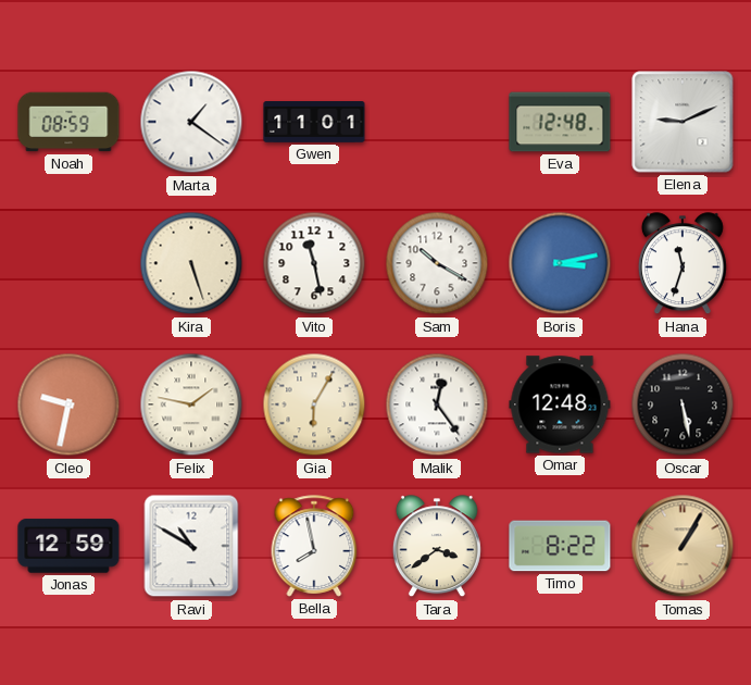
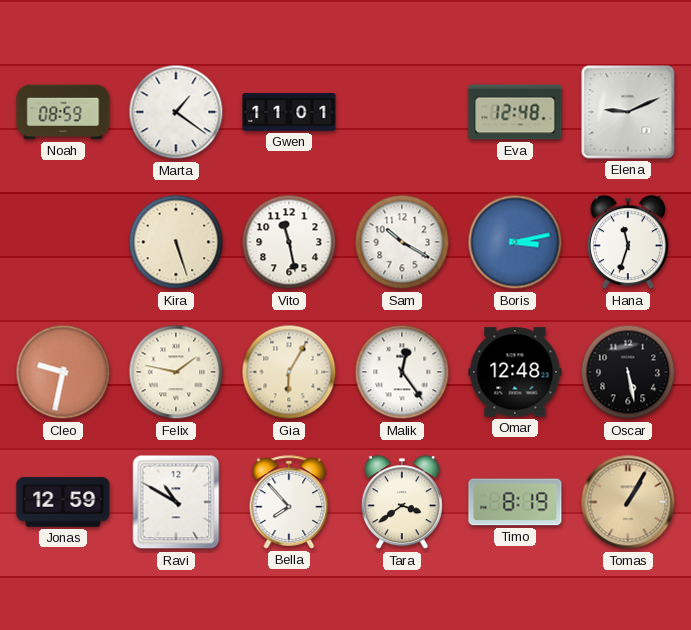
Bella: 7:58 -> 7:53 (289, 502)
Timo: 8:22 -> 8:19 (515, 502)
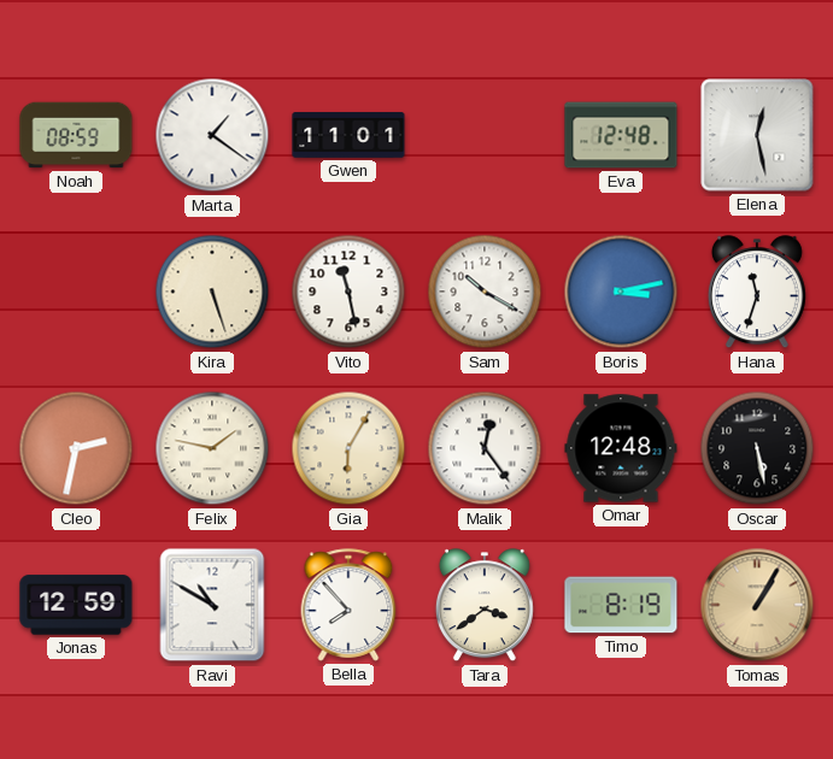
Elena: 9:11 -> 12:28 (757, 135)
Cleo: 9:32 -> 2:32 (76, 448)
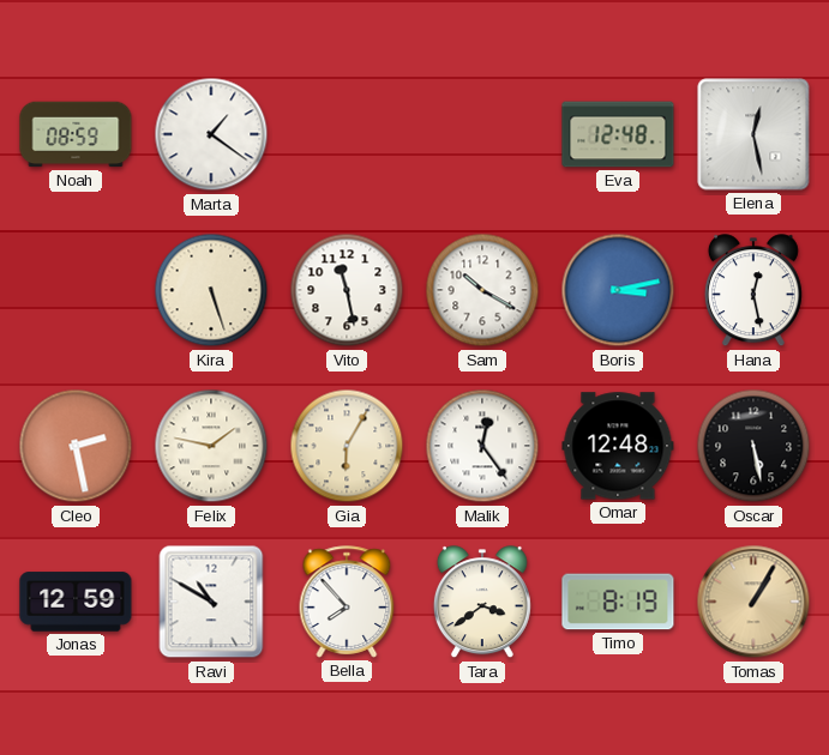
Gwen: 11:01 -> none (348, 136)
Hana: 11:33 -> 12:28 (753, 291)
Cleo: 2:32 -> 2:28 (76, 446)
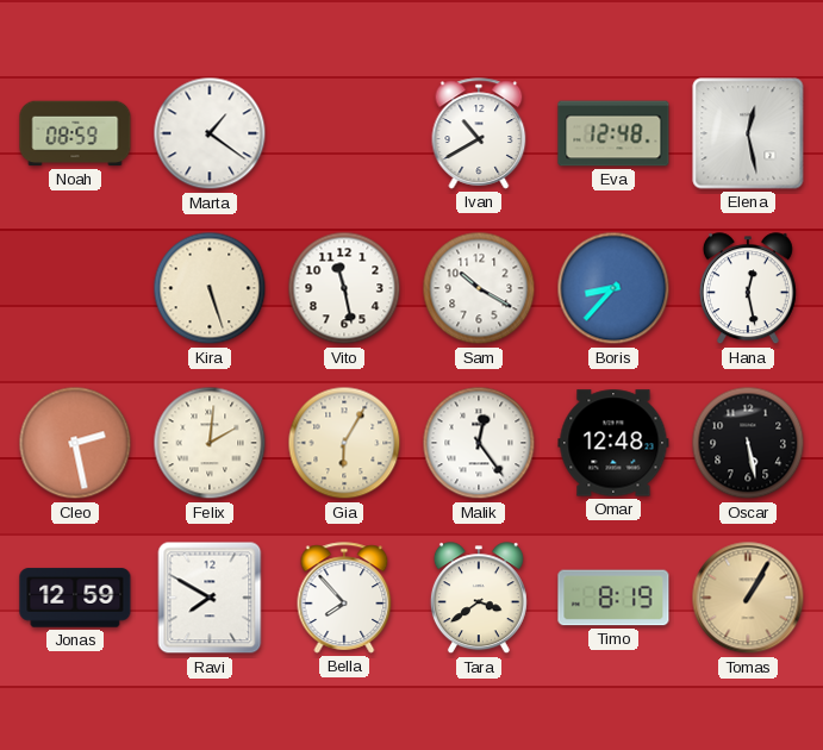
Ivan: none -> 10:40 (479, 133)
Boris: 3:13 -> 8:37 (613, 288)
Felix: 1:47 -> 2:01 (210, 443)
Ravi: 10:50 -> 7:50 (210, 598)
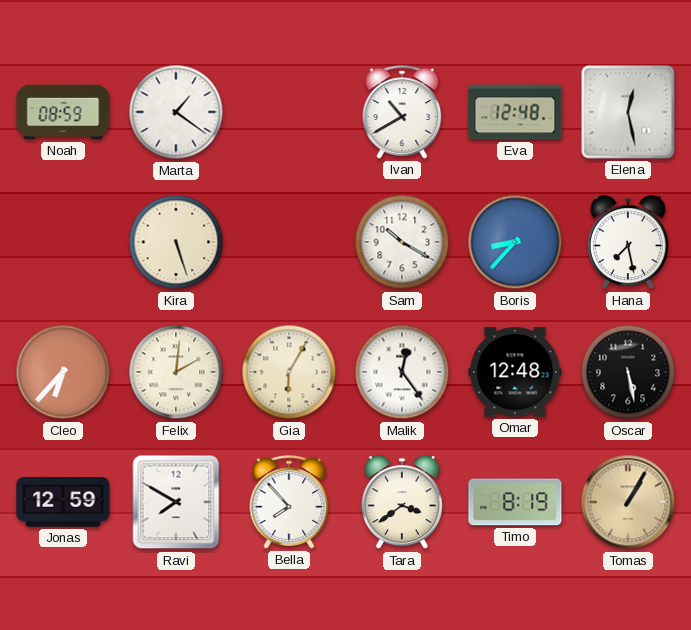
Vito: 11:28 -> none (344, 288)
Hana: 12:28 -> 7:28 (628, 243)
Cleo: 2:28 -> 6:37 (63, 372)
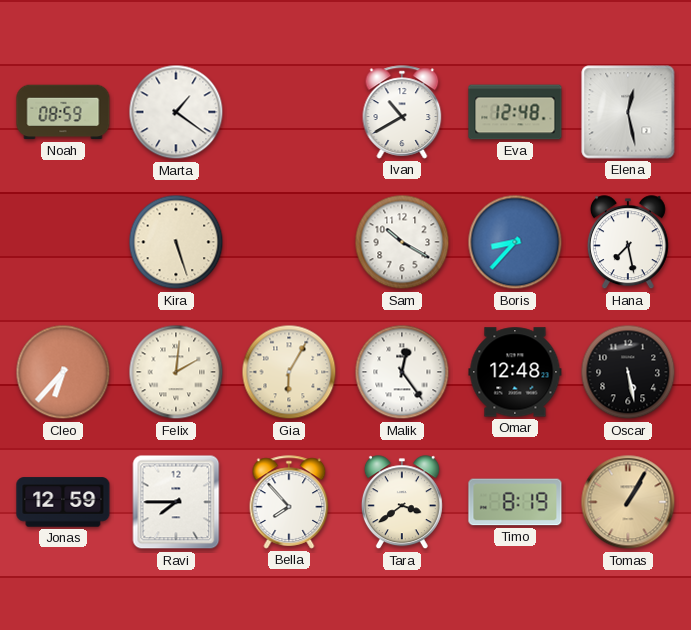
Ravi: 7:50 -> 7:45 (176, 502)
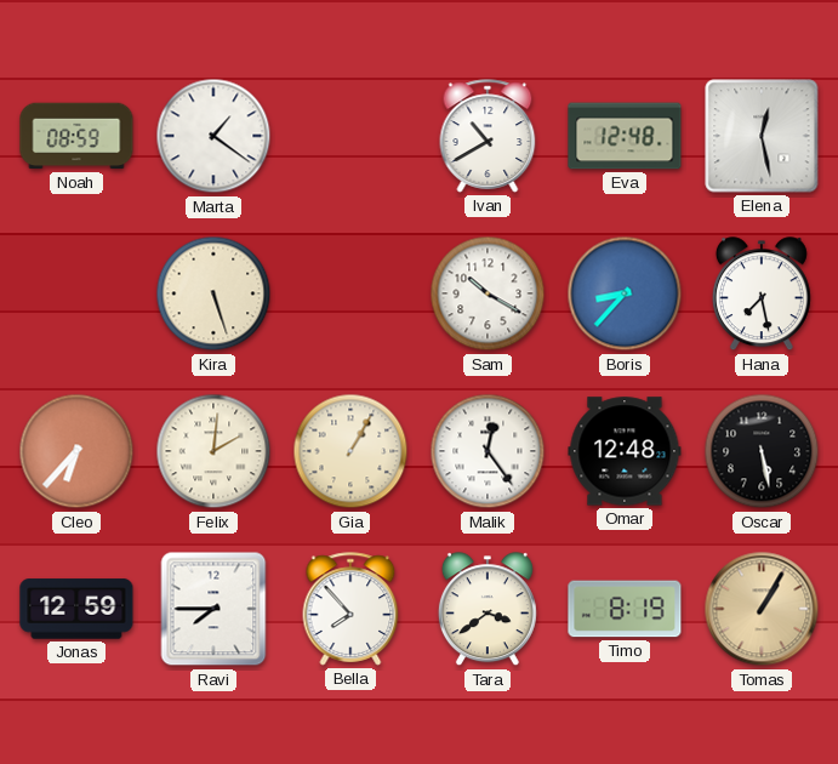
Gia: 6:05 -> 1:05 (350, 451)
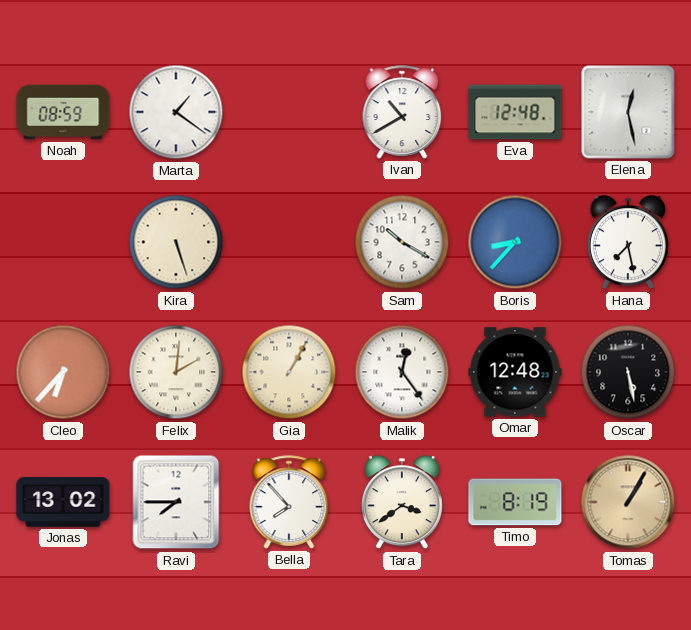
Jonas: 12:59 -> 13:02 (63, 502)
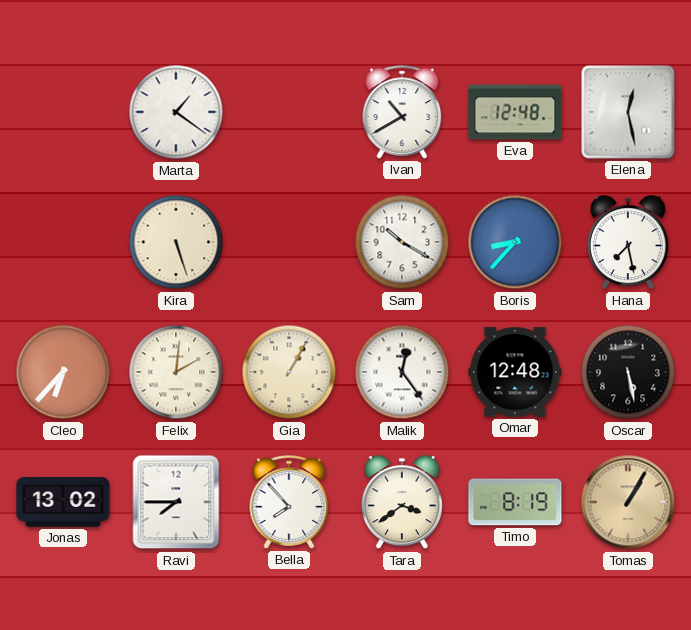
Noah: 08:59 -> none (63, 112)
